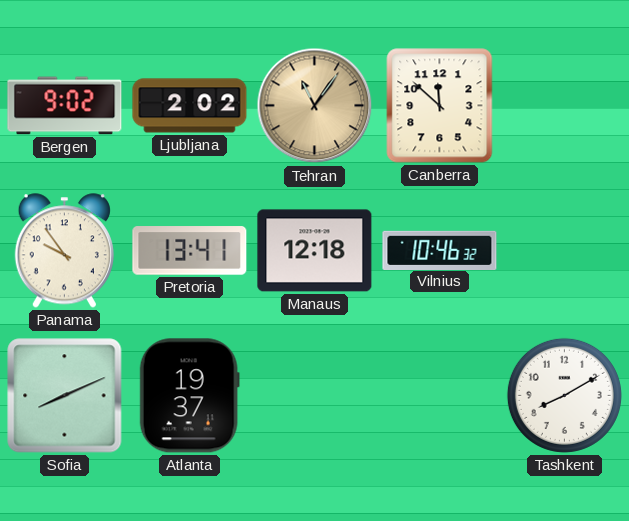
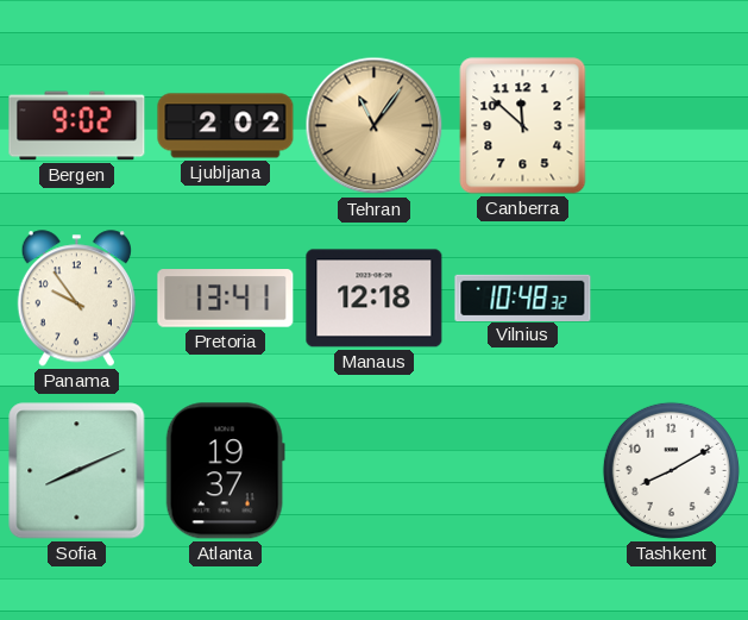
Vilnius: 10:46 -> 10:48 (523, 298)
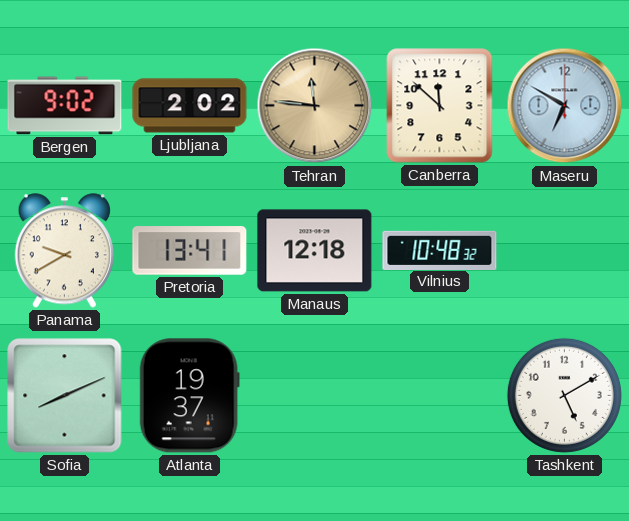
Tehran: 11:06 -> 11:46 (315, 106)
Maseru: none -> 6:50 (565, 106)
Panama: 9:54 -> 9:40 (64, 251)
Tashkent: 8:10 -> 5:10 (564, 395)
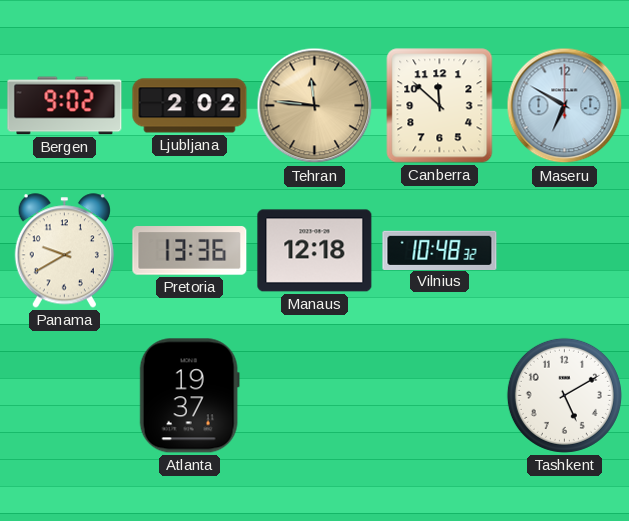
Pretoria: 13:41 -> 13:36 (190, 251)
Sofia: 8:11 -> none (65, 396)
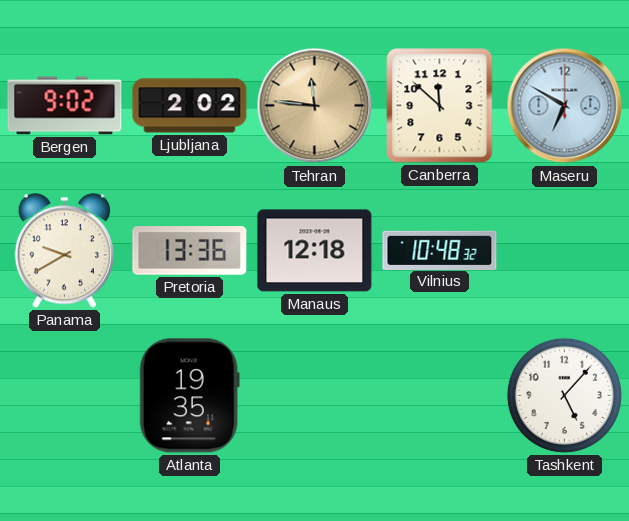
Atlanta: 19:37 -> 19:35 (189, 396)
Tashkent: 5:10 -> 5:07 (564, 395)
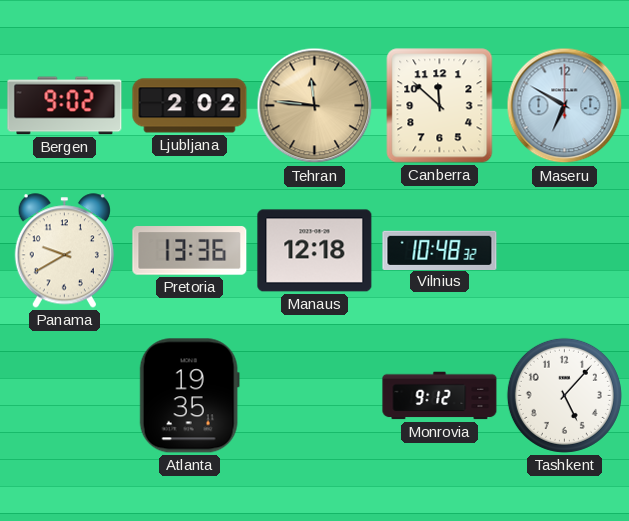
Monrovia: none -> 9:12 (440, 396)
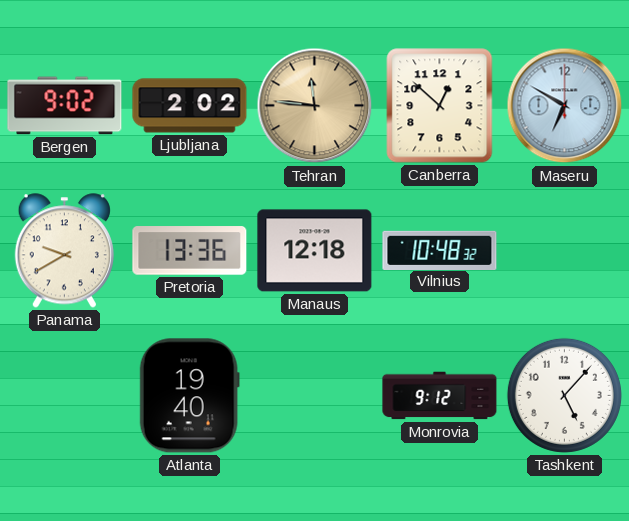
Canberra: 11:52 -> 12:52 (440, 106)
Atlanta: 19:35 -> 19:40 (189, 396)
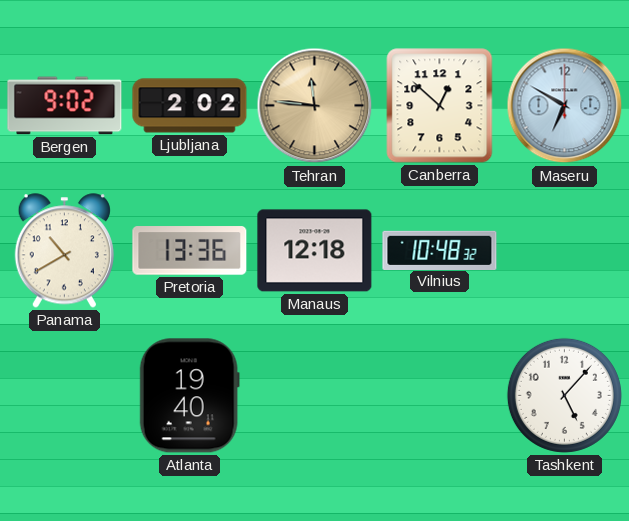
Panama: 9:40 -> 10:40 (64, 251)
Monrovia: 9:12 -> none (440, 396)
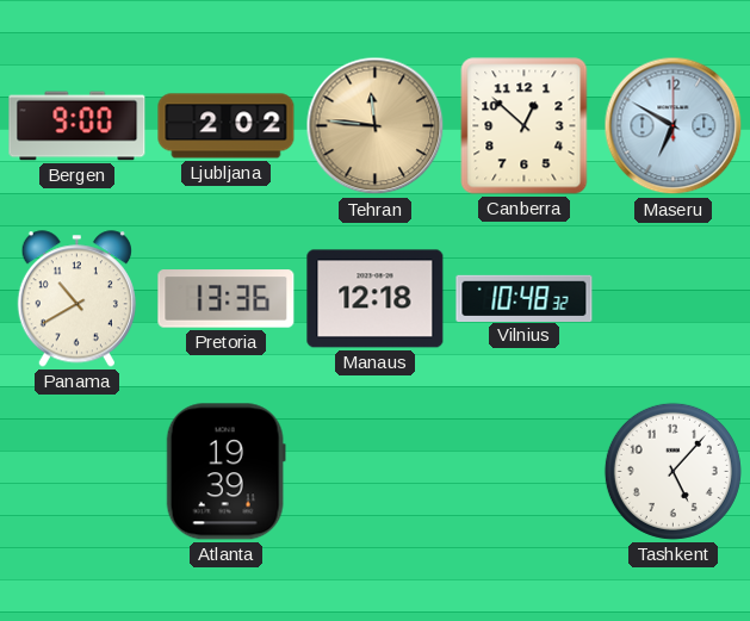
Bergen: 9:02 -> 9:00 (78, 126)
Atlanta: 19:40 -> 19:39 (225, 472)
